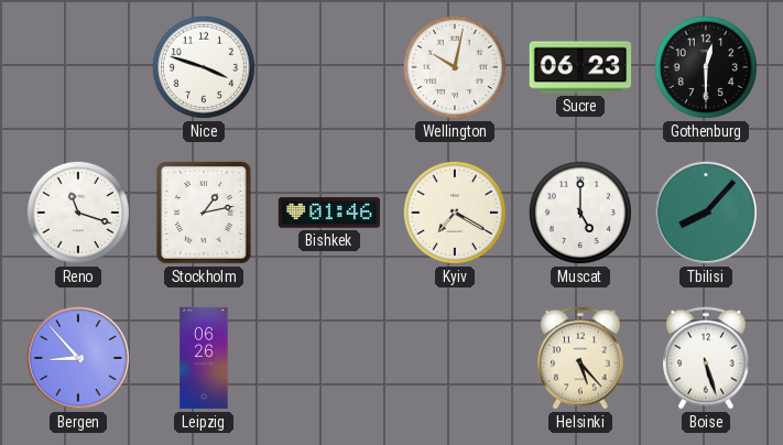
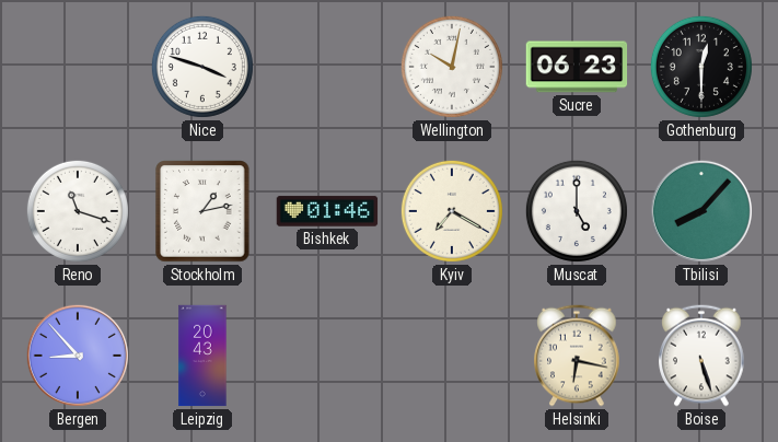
Leipzig: 06:26 -> 20:43 (202, 356)
Helsinki: 5:23 -> 6:17 (577, 356)
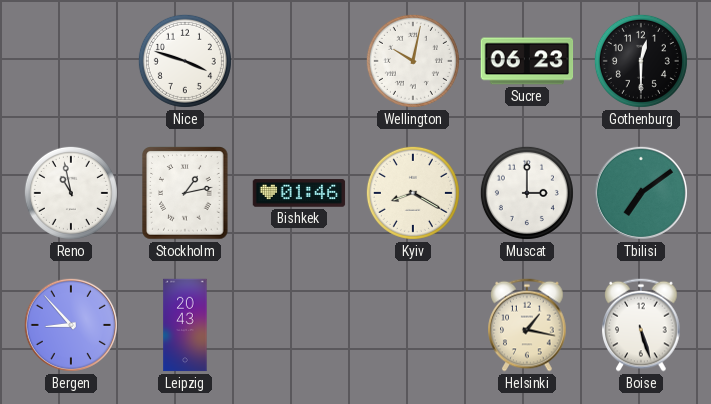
Reno: 11:18 -> 10:58 (71, 193)
Kyiv: 7:20 -> 8:20 (413, 193)
Muscat: 5:00 -> 3:00 (527, 193)
Tbilisi: 8:07 -> 7:09 (641, 193)
Helsinki: 6:17 -> 1:17 (527, 325)
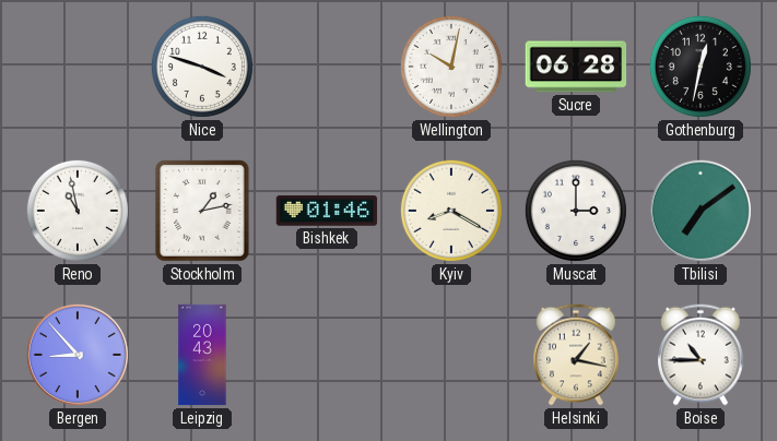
Sucre: 06:23 -> 06:28 (576, 67)
Gothenburg: 12:30 -> 12:32 (701, 67)
Boise: 5:27 -> 10:45 (701, 355)
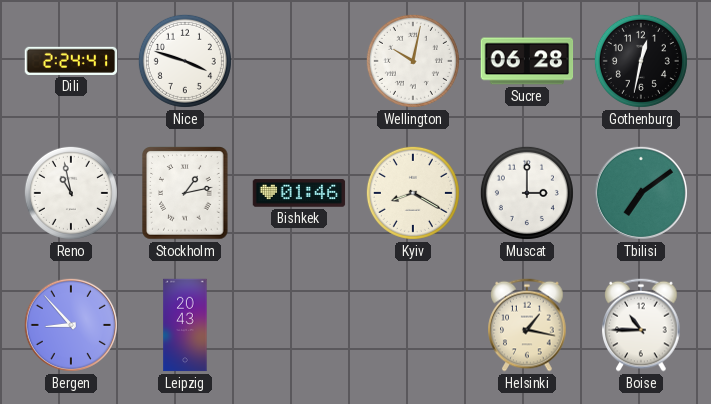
Dili: none -> 2:24 (71, 61)
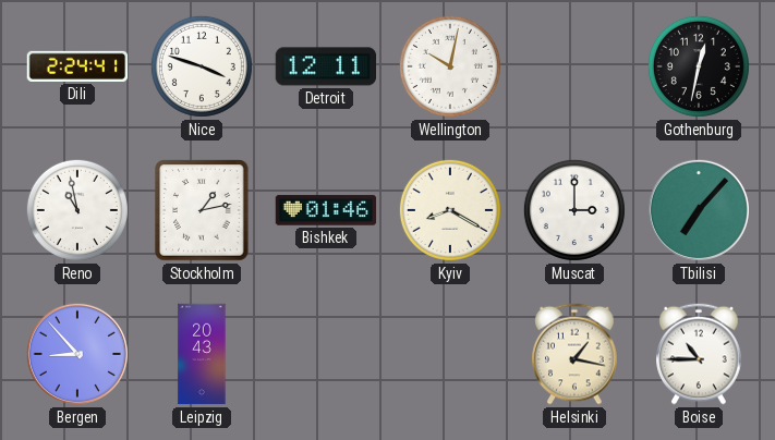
Detroit: none -> 12:11 (326, 66)
Sucre: 06:28 -> none (527, 61)
Tbilisi: 7:09 -> 7:07 (699, 210)
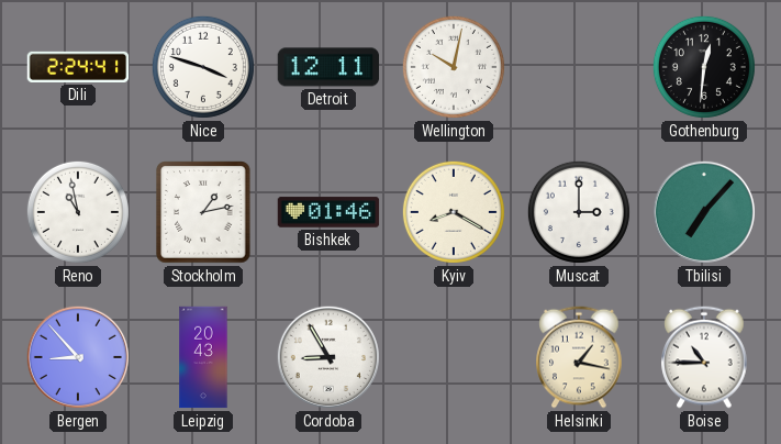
Gothenburg: 12:32 -> 12:31 (704, 67)
Cordoba: none -> 8:55 (328, 357)
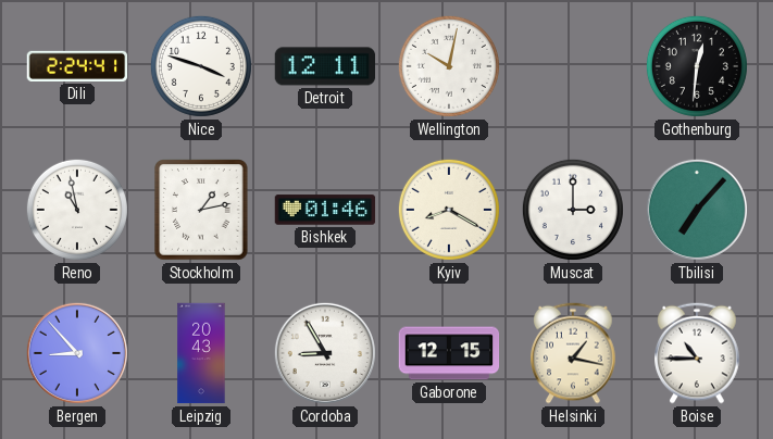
Gaborone: none -> 12:15 (449, 353)
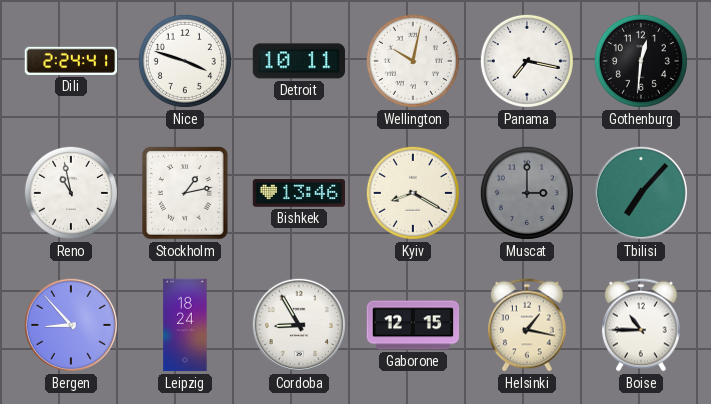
Detroit: 12:11 -> 10:11 (299, 61)
Panama: none -> 7:17 (527, 61)
Bishkek: 01:46 -> 13:46 (299, 193)
Muscat dial: white -> grey (527, 193)
Leipzig: 20:43 -> 18:24 (185, 325)
